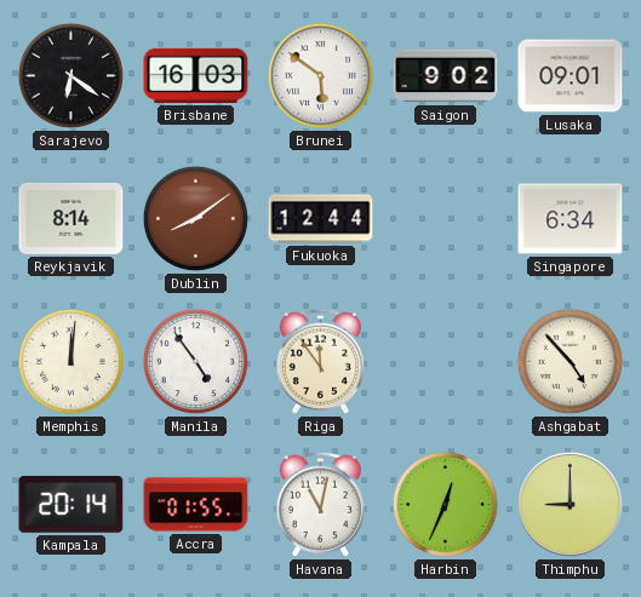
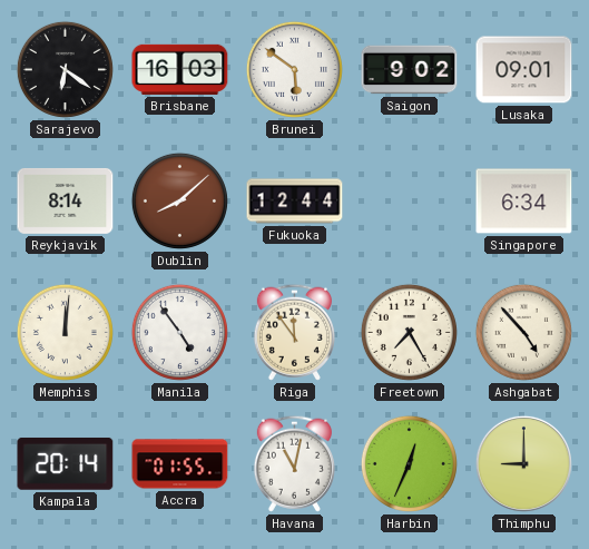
Dublin: 8:09 -> 8:08 (179, 200)
Freetown: none -> 7:25 (409, 332)
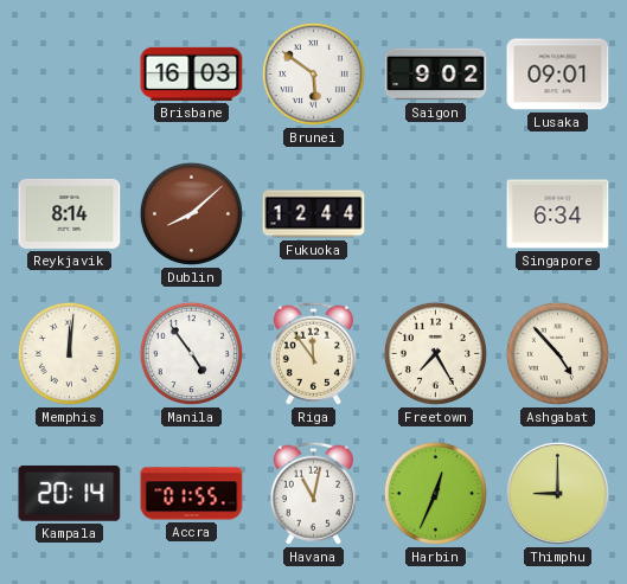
Sarajevo: 6:21 -> none (65, 69)
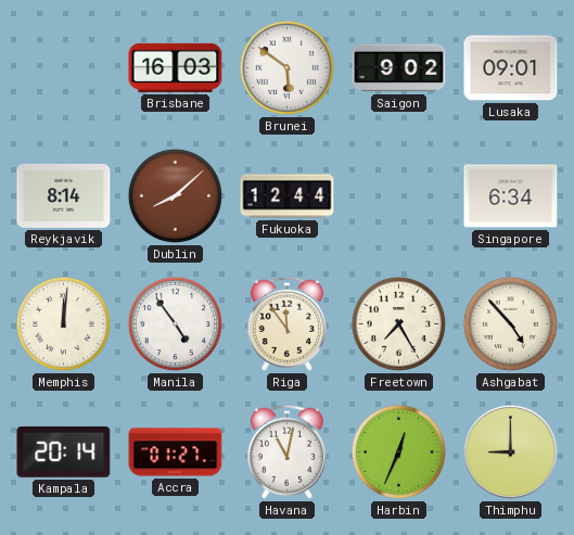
Accra: 01:55 -> 01:27 (176, 453)
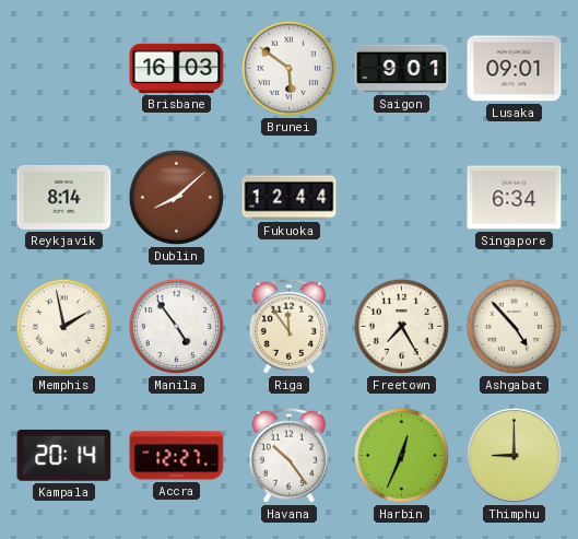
Saigon: 9:02 -> 9:01 (402, 69)
Memphis: 12:01 -> 1:58 (63, 326)
Accra: 01:27 -> 12:27 (177, 456)
Havana: 11:02 -> 10:24 (288, 455)
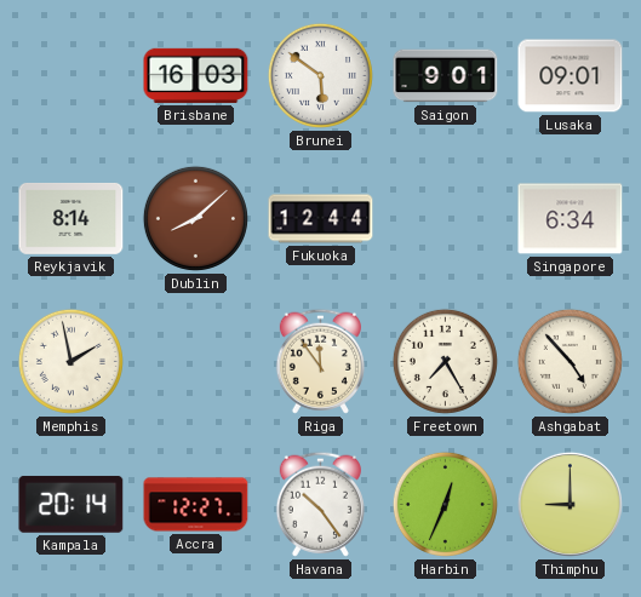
Manila: 4:54 -> none (176, 326)
